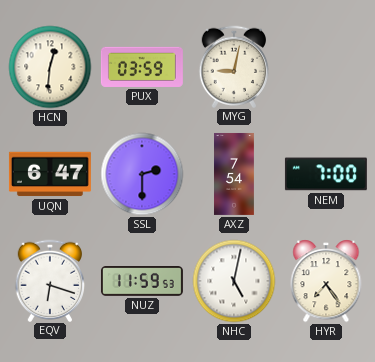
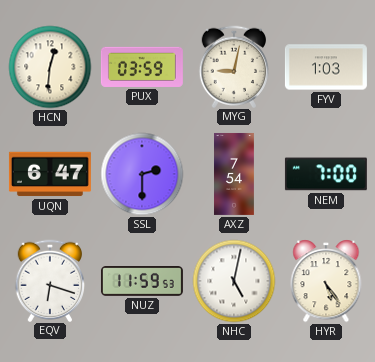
FYV: none -> 1:03 (326, 67)
HYR: 7:24 -> 5:24 (326, 281)
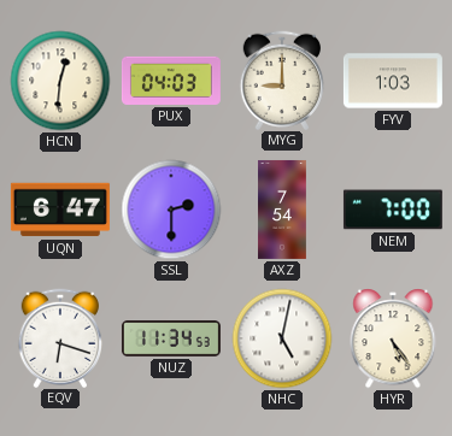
PUX: 03:59 -> 04:03 (171, 81)
MYG: 9:02 -> 9:00 (281, 79)
NUZ: 11:59 -> 11:34 (171, 338)
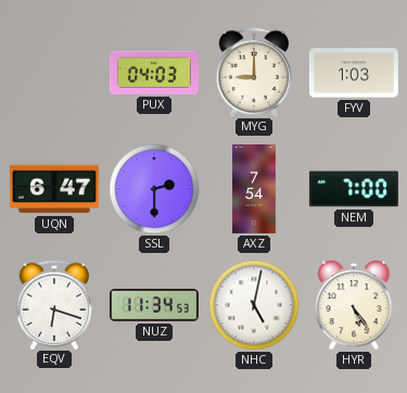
HCN: 12:31 -> none (60, 81)
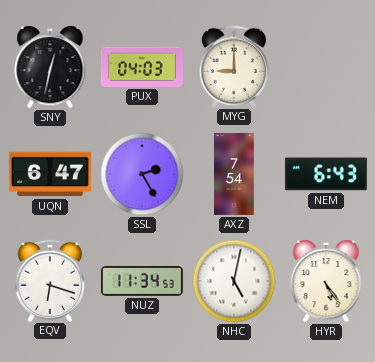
SNY: none -> 12:32 (50, 67)
FYV: 1:03 -> none (354, 73)
SSL: 2:30 -> 2:25 (142, 174)
NEM: 7:00 -> 6:43 (326, 174)
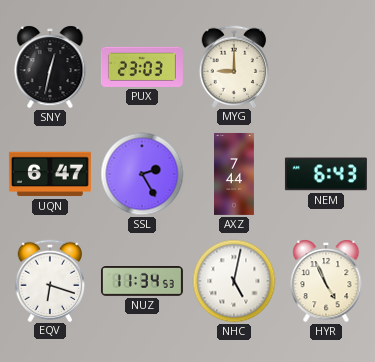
PUX: 04:03 -> 23:03 (142, 67)
AXZ: 7:54 -> 7:44 (235, 174)
HYR: 5:24 -> 4:56 (326, 281)
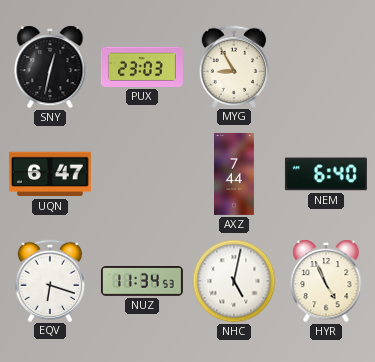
MYG: 9:00 -> 8:55 (233, 66)
SSL: 2:25 -> none (142, 174)
NEM: 6:43 -> 6:40 (326, 174)
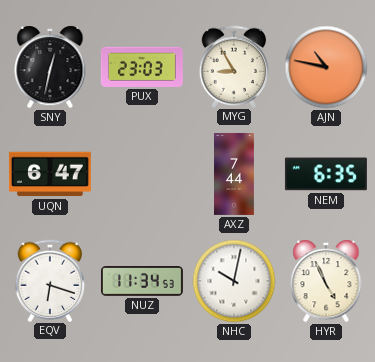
AJN: none -> 10:47 (326, 67)
NEM: 6:40 -> 6:35 (326, 174)
NHC: 5:02 -> 10:02 (234, 281)
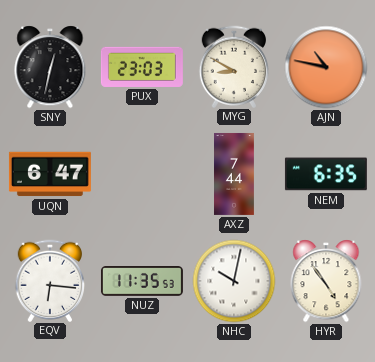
MYG: 8:55 -> 8:50 (233, 66)
EQV: 6:18 -> 6:16 (49, 280)
NUZ: 11:34 -> 11:35 (142, 281)
HYR: 4:56 -> 4:54 (326, 281)
